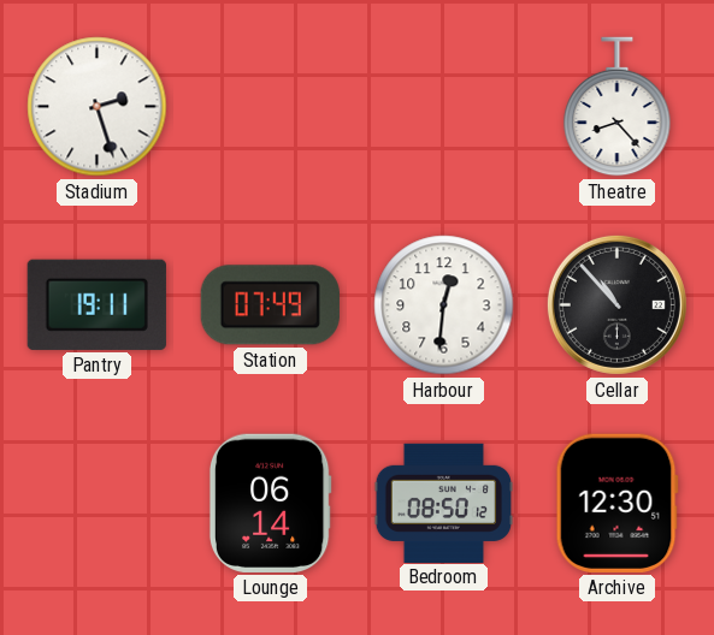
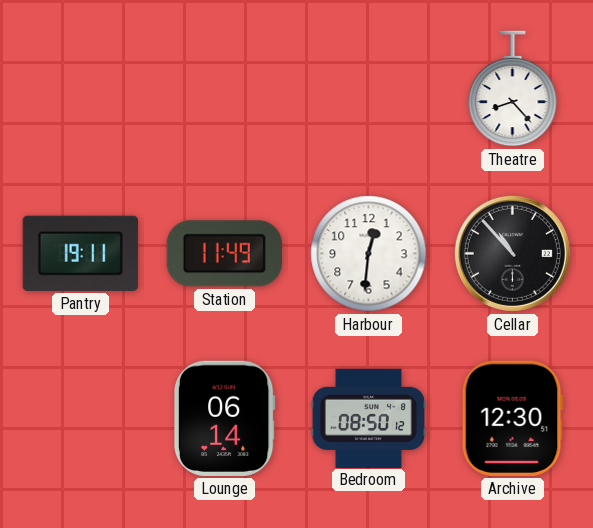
Stadium: 2:27 -> none (98, 107)
Station: 07:49 -> 11:49 (224, 254)
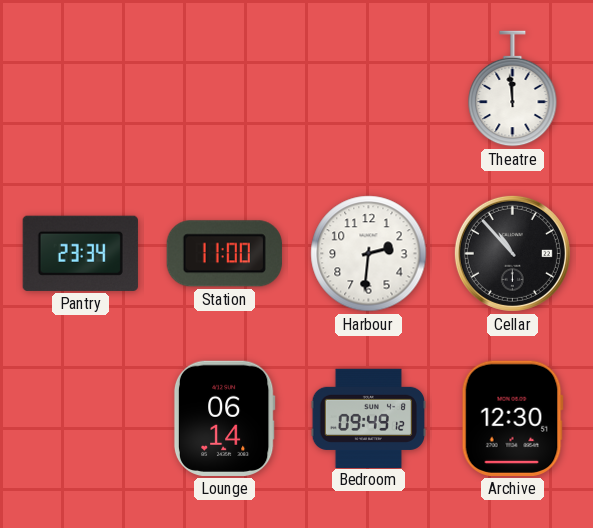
Theatre: 8:23 -> 11:59 (513, 89)
Pantry: 19:11 -> 23:34 (80, 253)
Station: 11:49 -> 11:00 (224, 254)
Harbour: 12:31 -> 2:31 (369, 254)
Bedroom: 08:50 -> 09:49 (369, 418)
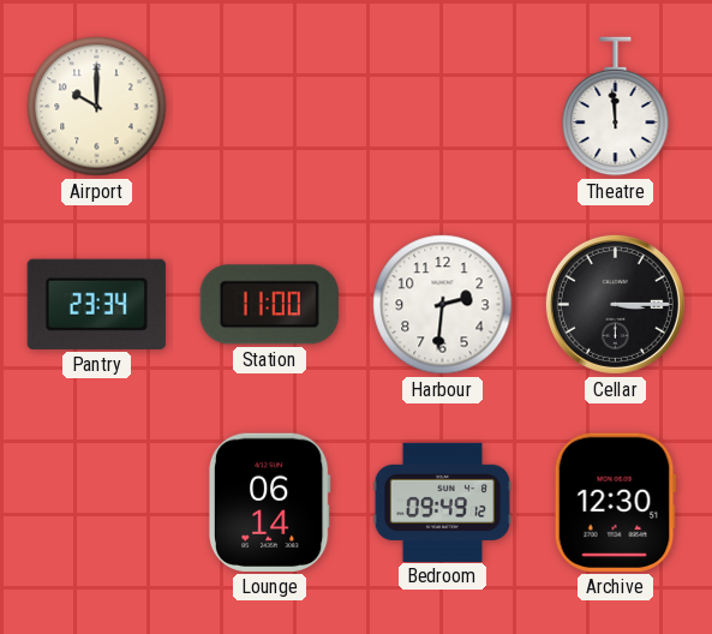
Airport: none -> 10:00 (97, 107)
Cellar: 10:53 -> 3:15 (615, 304)
